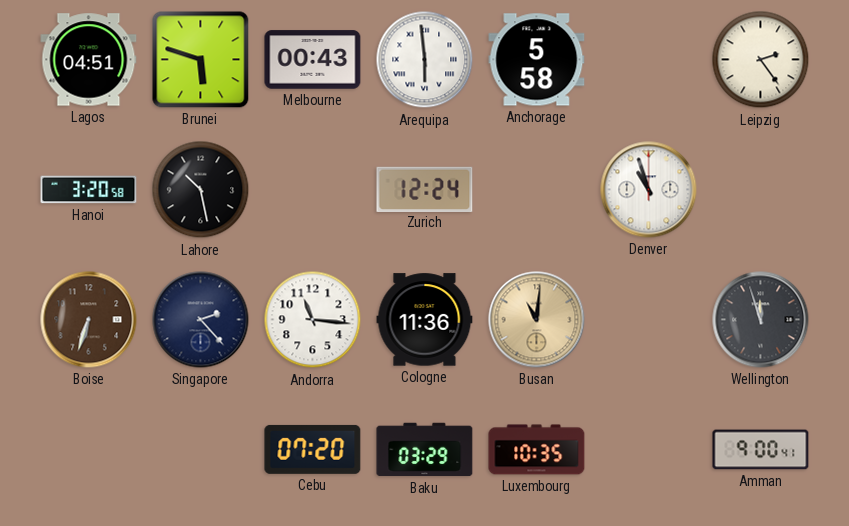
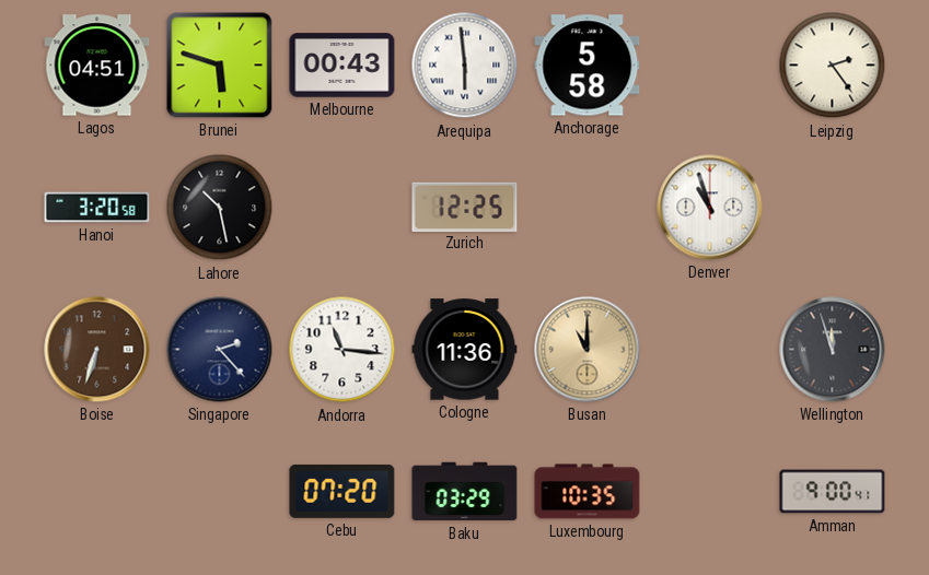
Zurich: 12:24 -> 12:25 (465, 207)
Busan: 11:01 -> 11:00 (588, 350)
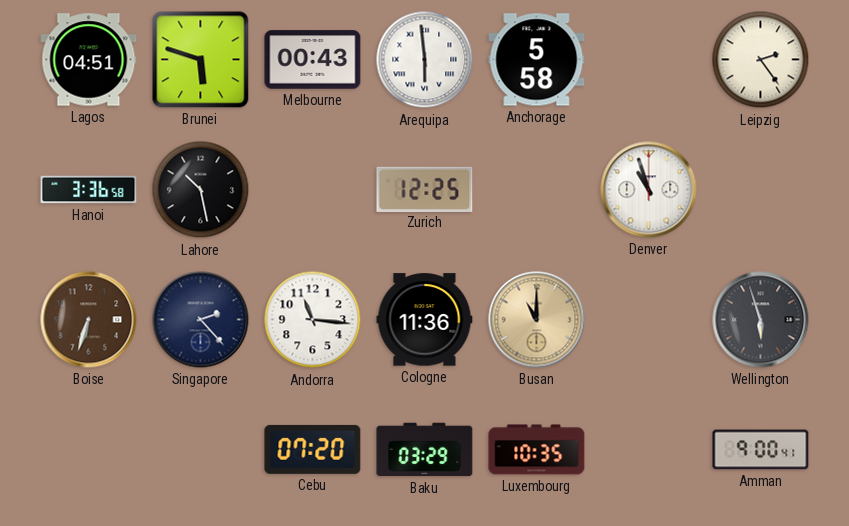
Hanoi: 3:20 -> 3:36 (89, 190)
Wellington: 11:57 -> 5:57 (761, 320)
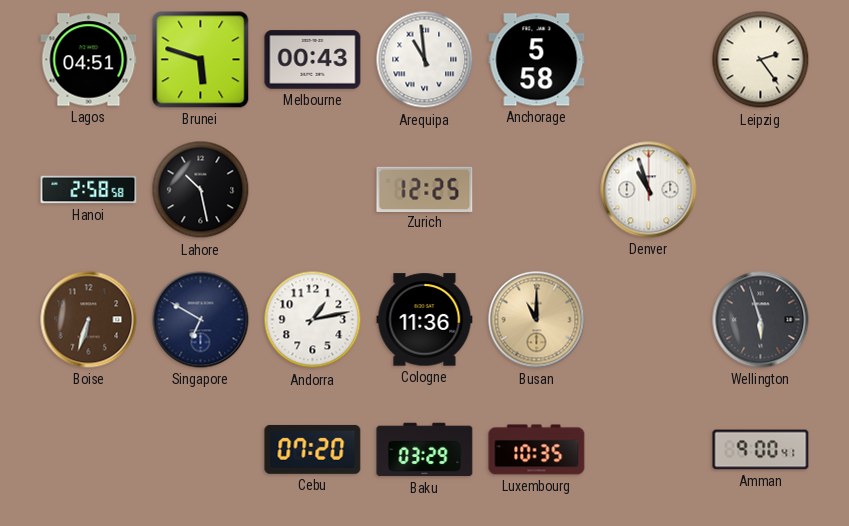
Arequipa: 5:59 -> 10:59 (425, 60)
Hanoi: 3:36 -> 2:58 (89, 190)
Singapore: 2:23 -> 6:50 (201, 320)
Andorra: 11:16 -> 1:13 (313, 320)
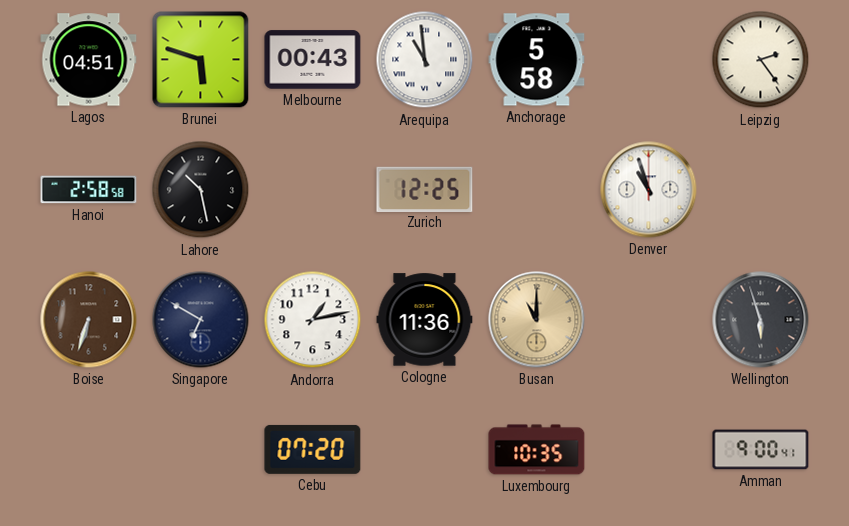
Baku: 03:29 -> none (425, 450)
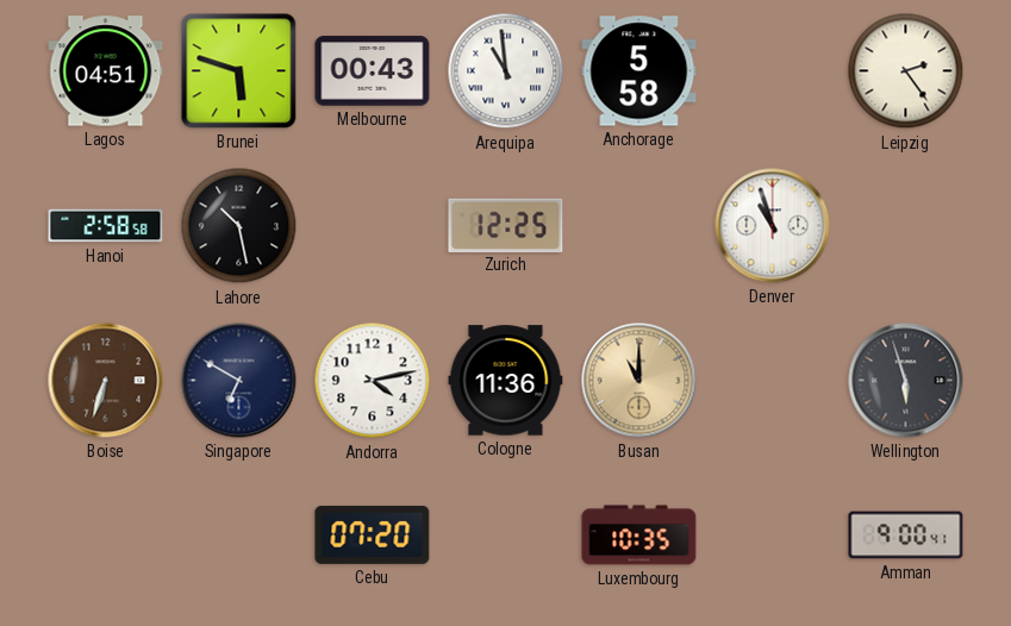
Andorra: 1:13 -> 4:13 (373, 381)
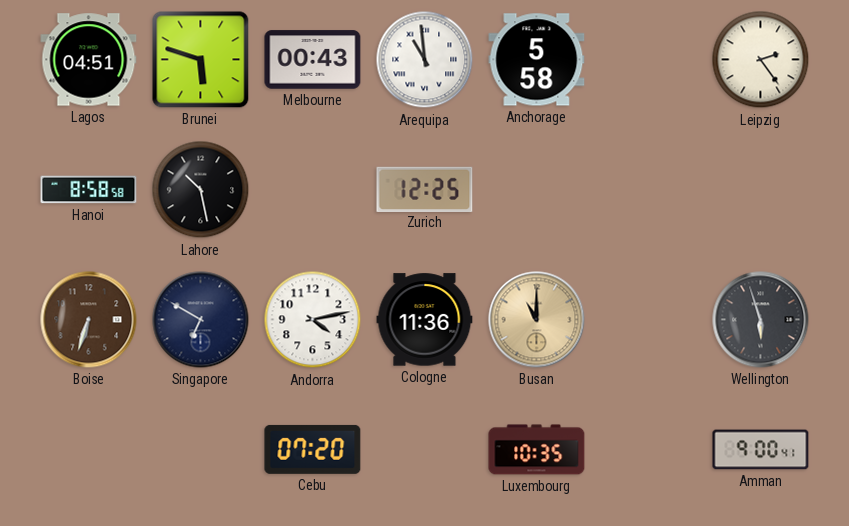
Hanoi: 2:58 -> 8:58 (89, 190)
Denver: 10:57 -> none (773, 226)
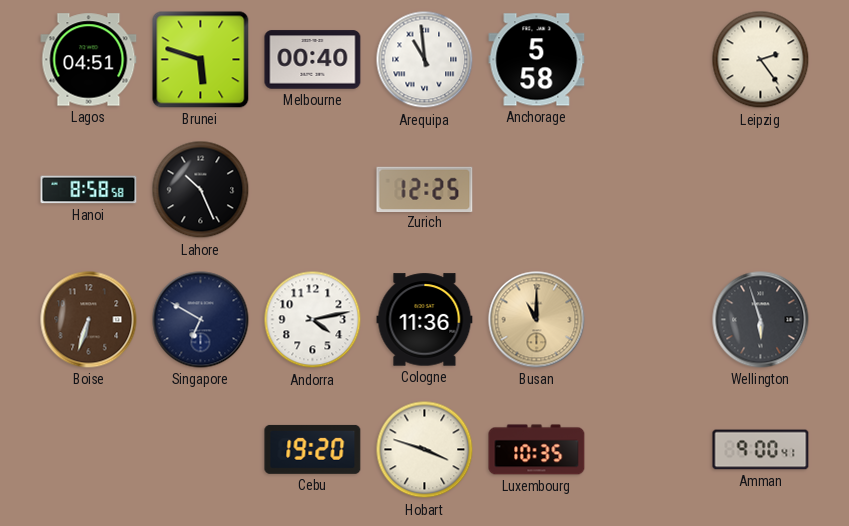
Melbourne: 00:43 -> 00:40 (313, 60)
Lahore: 10:28 -> 10:26 (201, 190)
Cebu: 07:20 -> 19:20 (313, 449)
Hobart: none -> 3:48 (425, 450)
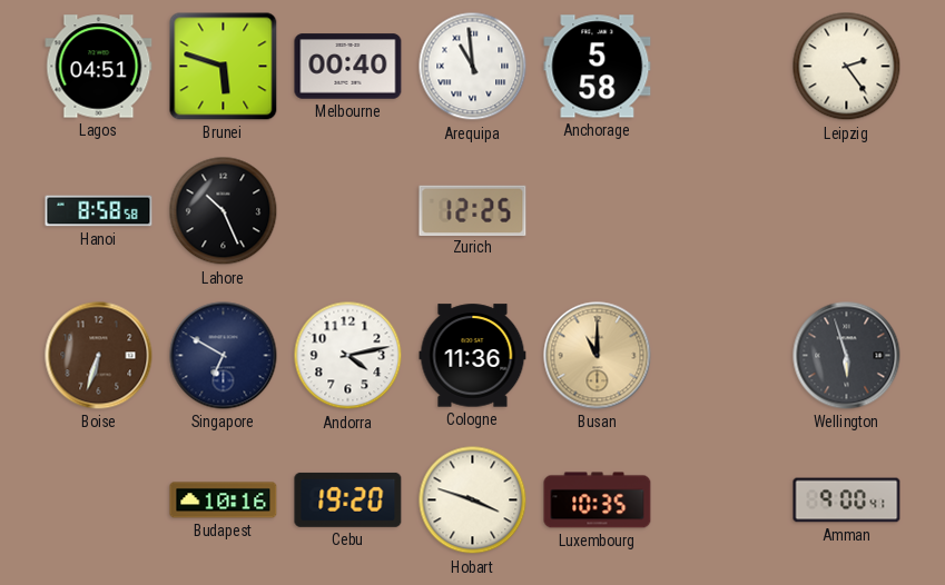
Budapest: none -> 10:16 (224, 500)
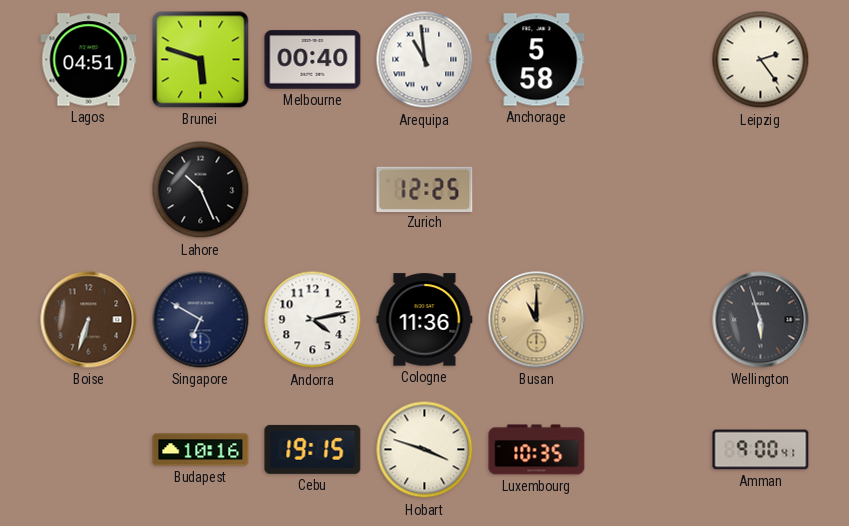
Hanoi: 8:58 -> none (99, 211)
Cebu: 19:20 -> 19:15 (313, 449)
